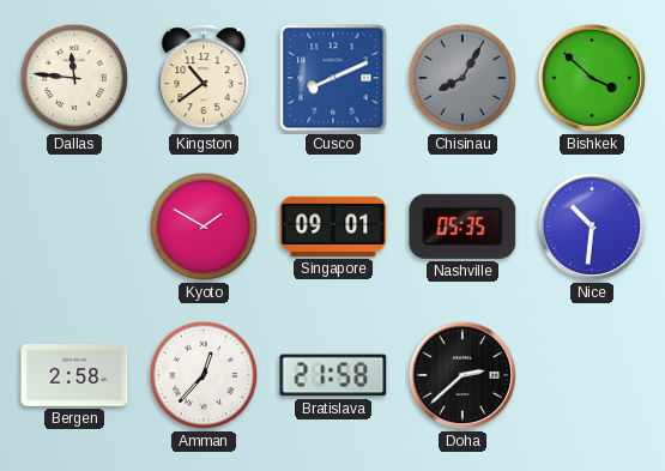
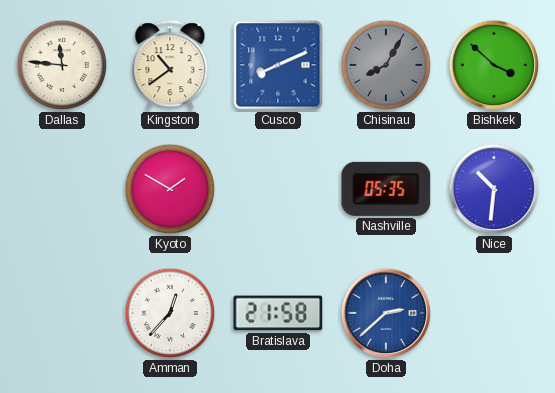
Singapore: 09:01 -> none (333, 227)
Bergen: 2:58 -> none (74, 376)
Doha dial: black -> blue (386, 313)
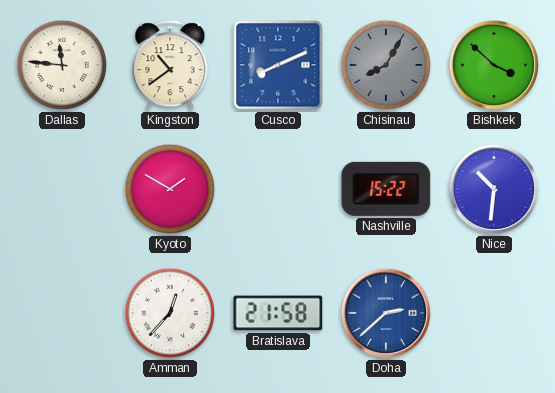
Nashville: 05:35 -> 15:22 (386, 189)
